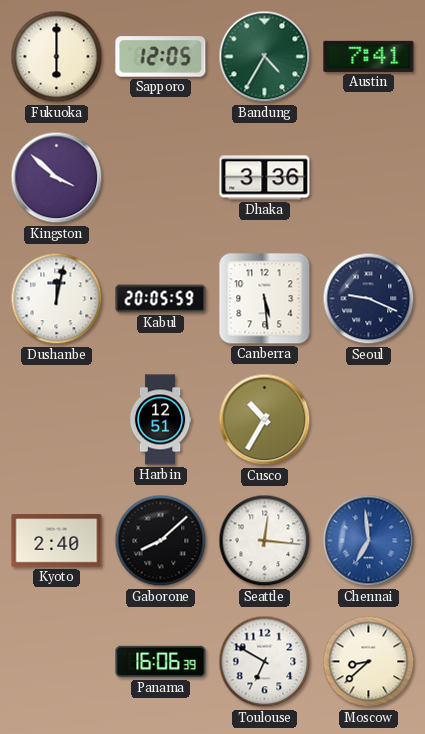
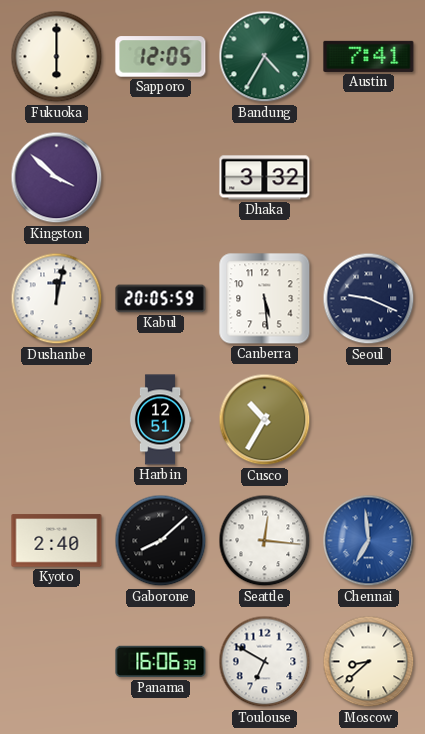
Dhaka: 3:36 -> 3:32 (265, 178)
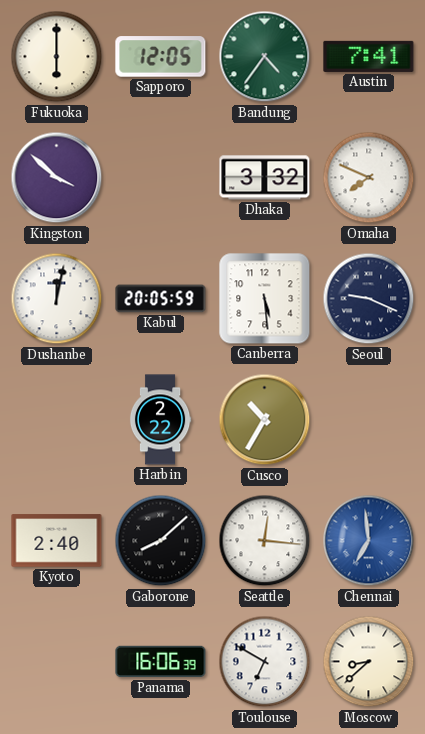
Bandung: 4:35 -> 4:36 (265, 57)
Omaha: none -> 7:49 (369, 178)
Harbin: 12:51 -> 2:22 (160, 420)
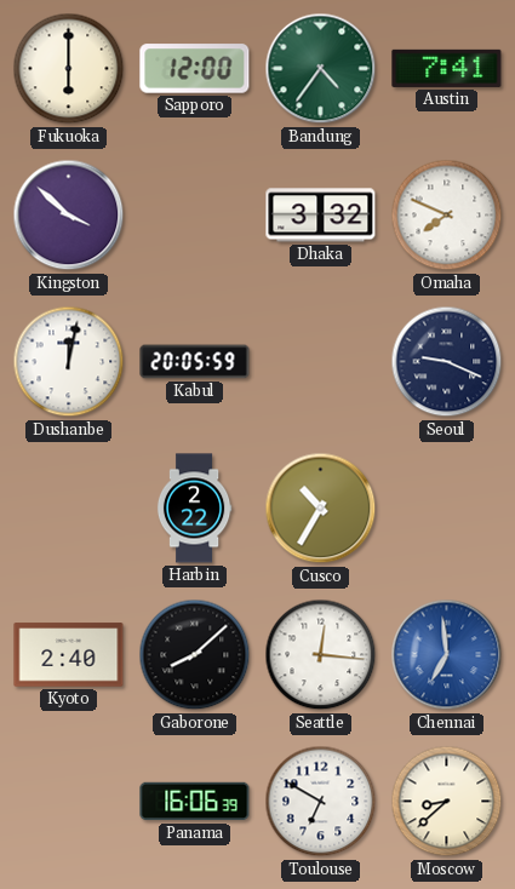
Sapporo: 12:05 -> 12:00 (195, 69)
Canberra: 5:29 -> none (265, 299)
